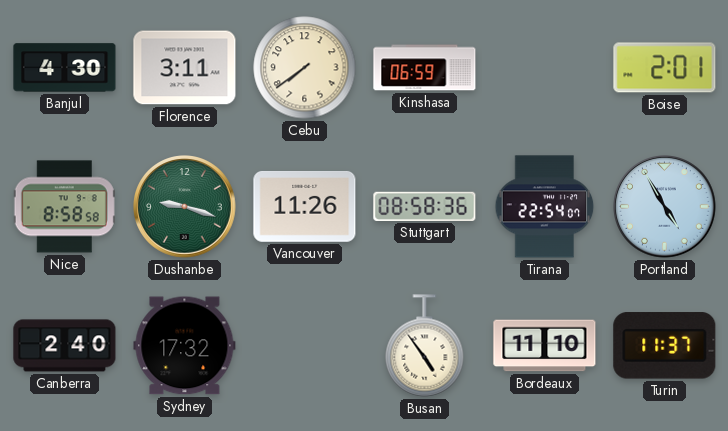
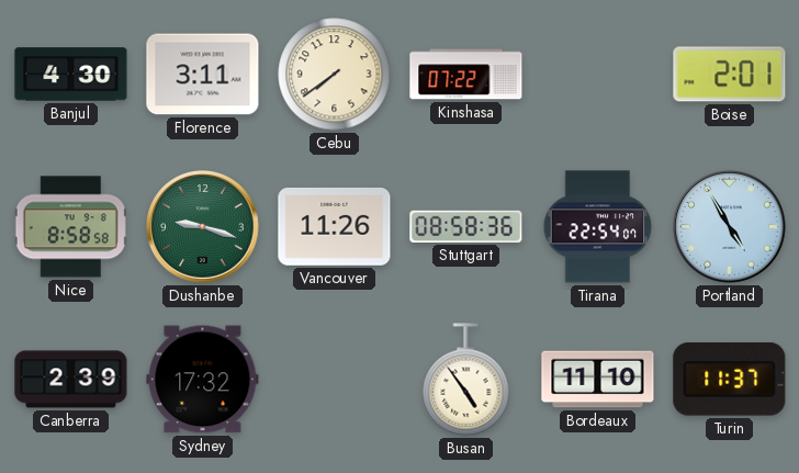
Kinshasa: 06:59 -> 07:22 (466, 75)
Canberra: 2:40 -> 2:39 (71, 380)
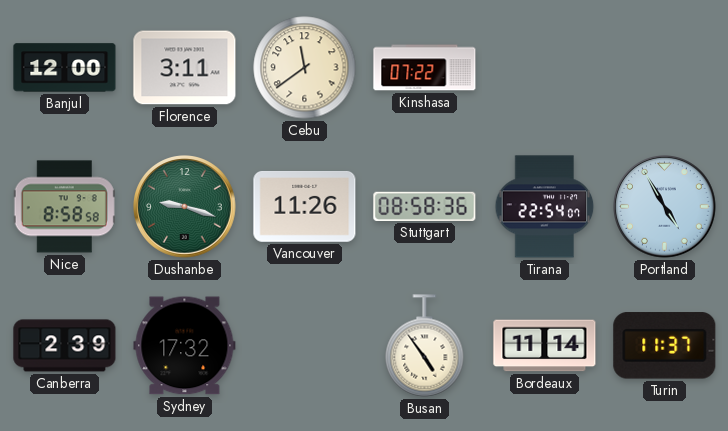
Banjul: 4:30 -> 12:00 (65, 68)
Cebu: 7:39 -> 11:39 (305, 68)
Boise: 2:01 -> none (730, 75)
Bordeaux: 11:10 -> 11:14 (545, 346)
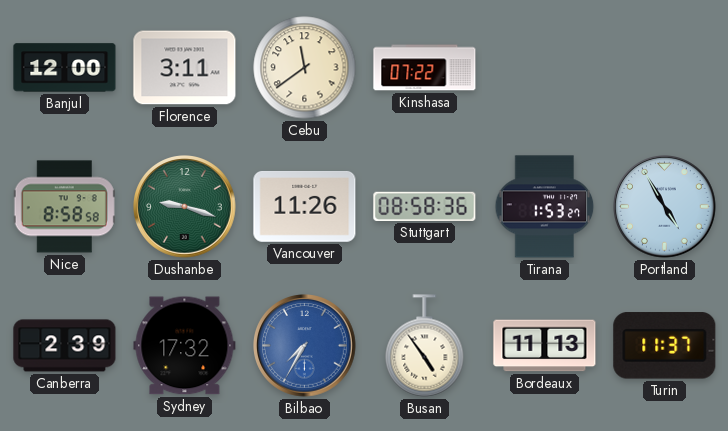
Tirana: 22:54 -> 1:53 (545, 207)
Bilbao: none -> 7:35 (305, 346)
Bordeaux: 11:14 -> 11:13 (545, 346)
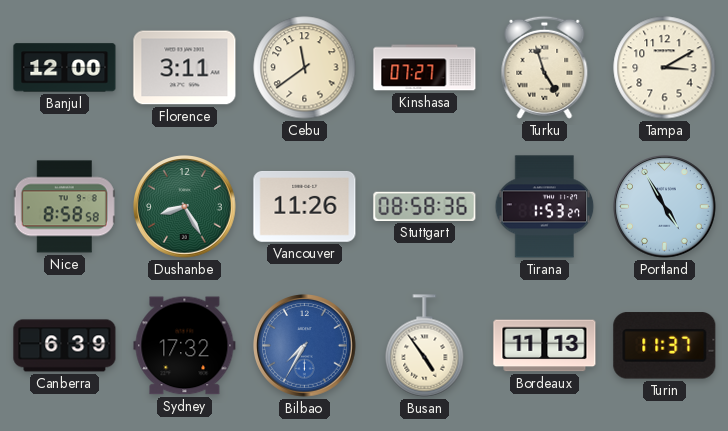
Kinshasa: 07:22 -> 07:27 (425, 68)
Turku: none -> 4:57 (545, 67)
Tampa: none -> 3:10 (665, 68)
Dushanbe: 9:18 -> 8:25 (185, 207)
Canberra: 2:39 -> 6:39 (65, 346)
